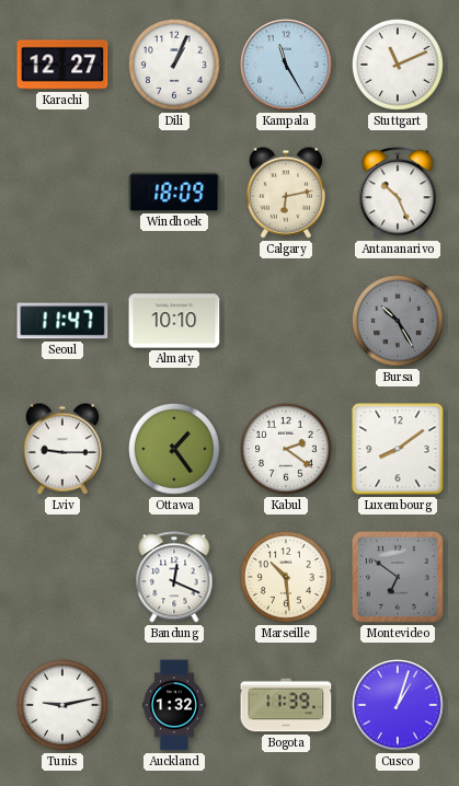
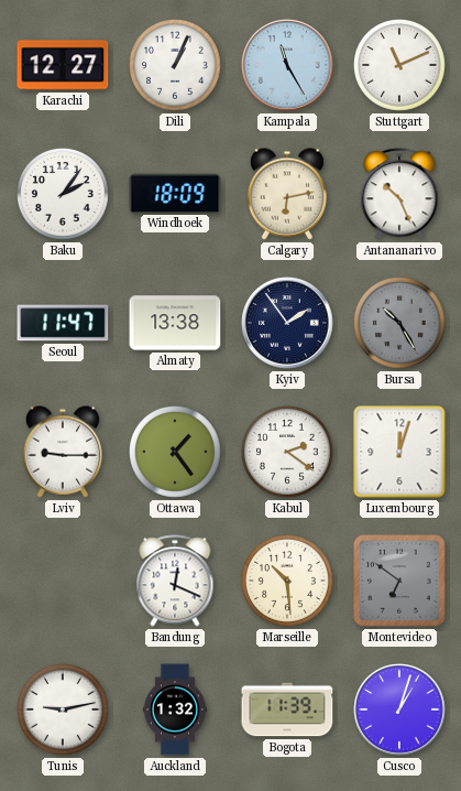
Baku: none -> 2:06 (64, 195)
Almaty: 10:10 -> 13:38 (175, 323)
Kyiv: none -> 1:54 (287, 323)
Luxembourg: 8:09 -> 12:03 (399, 452)
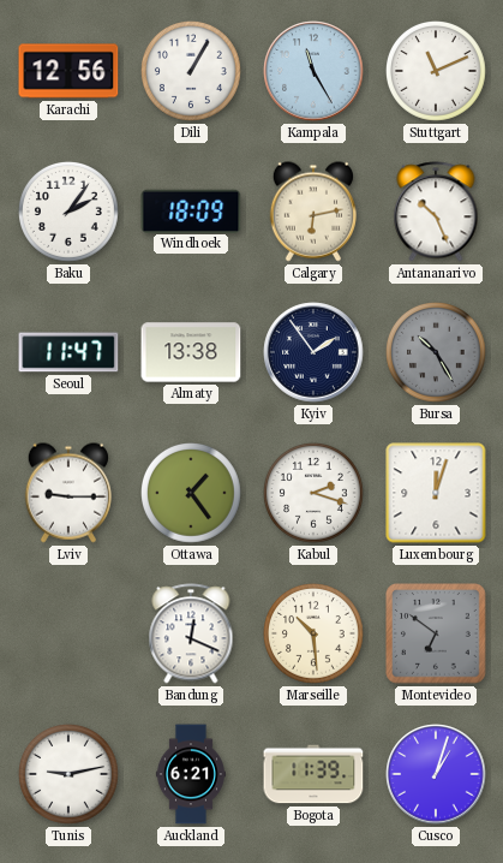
Karachi: 12:27 -> 12:56 (68, 71)
Dili: 1:04 -> 1:05 (192, 72)
Kabul: 2:21 -> 2:18 (315, 494)
Auckland: 1:32 -> 6:21 (191, 774)
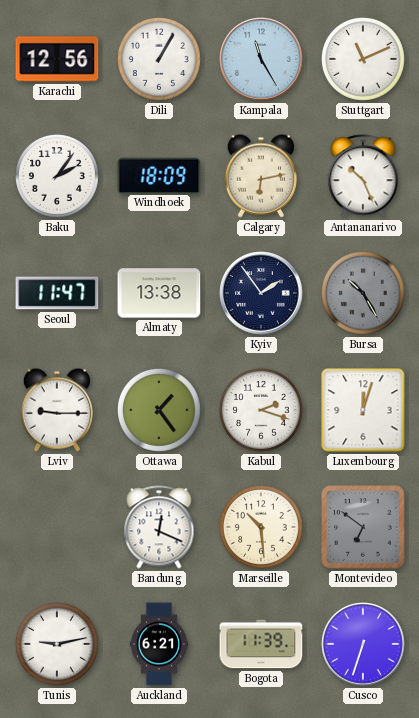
Cusco: 1:03 -> 6:33 (363, 644)
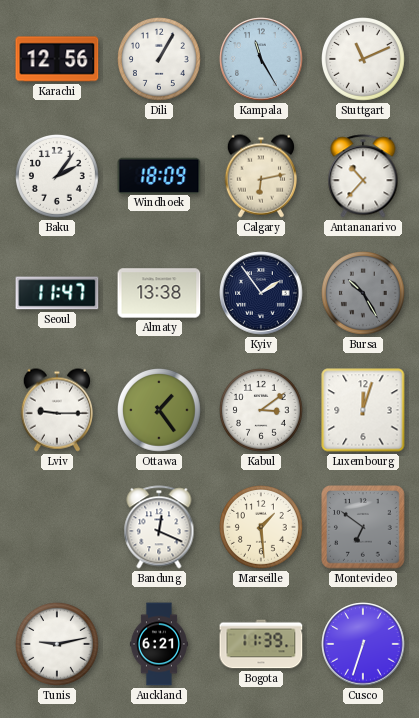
Antananarivo: 10:26 -> 10:37 (363, 176)
Kabul: 2:18 -> 3:09 (262, 411)
Marseille: 10:29 -> 1:29 (262, 528)
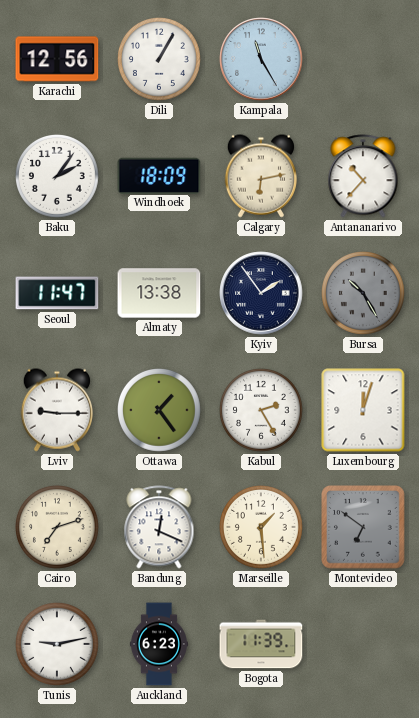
Stuttgart: 11:11 -> none (364, 60)
Kabul: 3:09 -> 2:25 (262, 411)
Cairo: none -> 7:12 (58, 528)
Auckland: 6:21 -> 6:23 (159, 644)
Cusco: 6:33 -> none (363, 644)
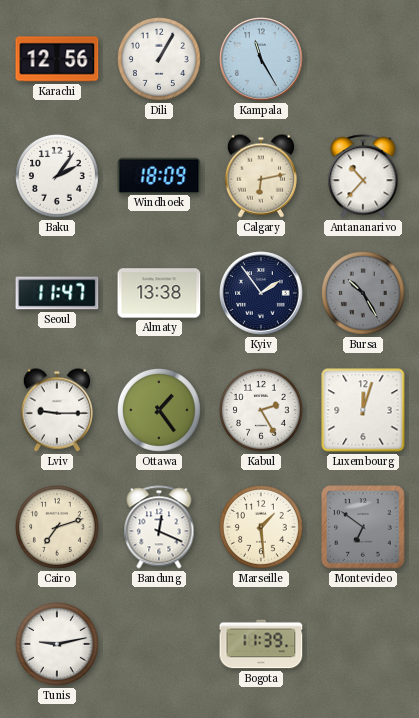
Auckland: 6:23 -> none (159, 644)
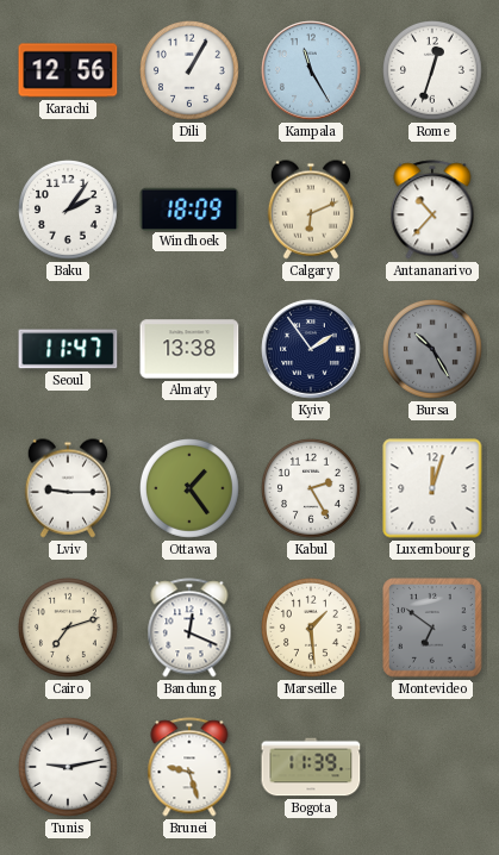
Rome: none -> 12:33 (433, 71)
Calgary: 6:13 -> 6:11 (310, 210)
Brunei: none -> 9:27 (189, 767)
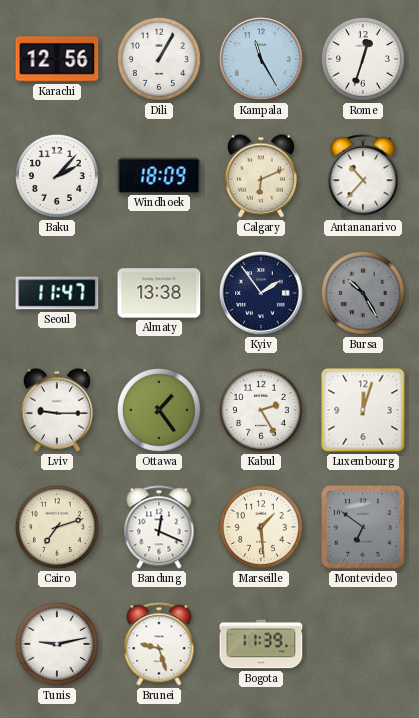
Baku: 2:06 -> 2:07 (58, 177)
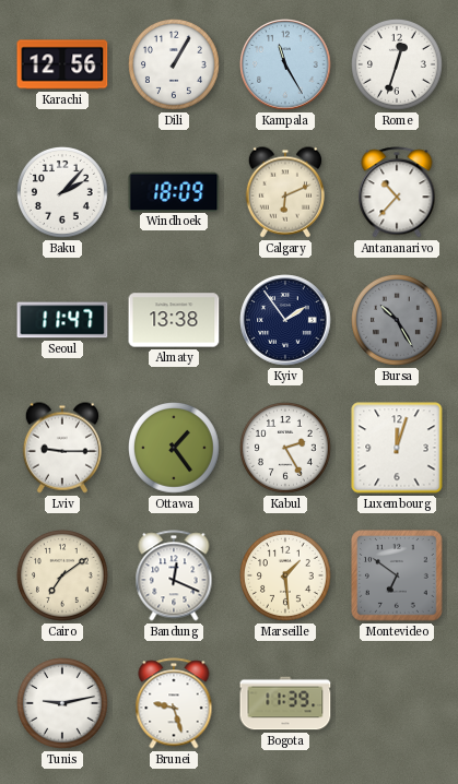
Cairo: 7:12 -> 7:09 (63, 577)
